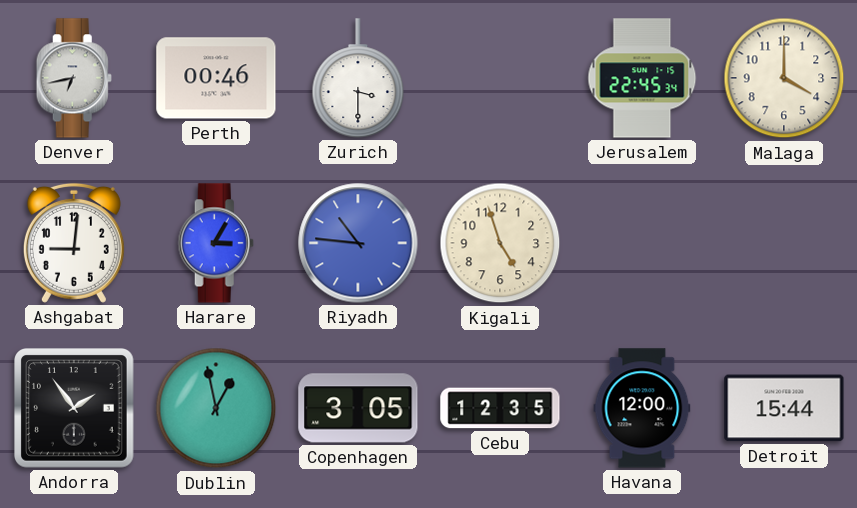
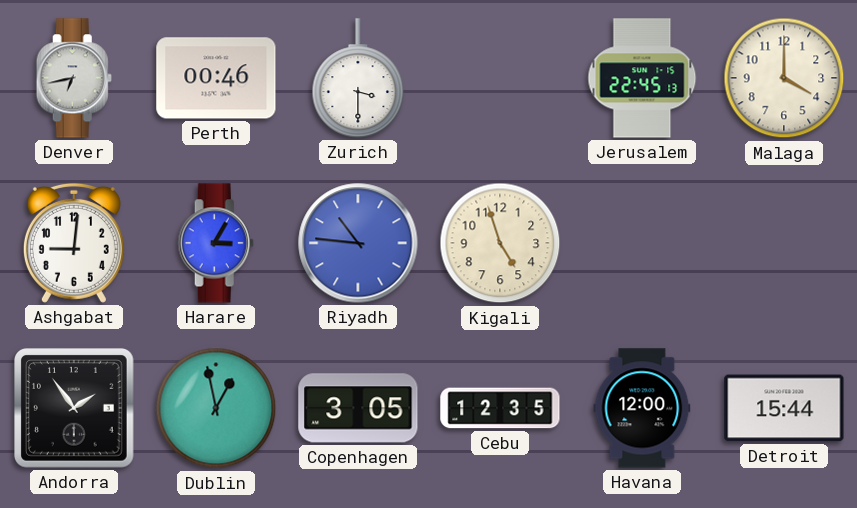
Jerusalem: 22:45:34 -> 22:45:13 (642, 78)
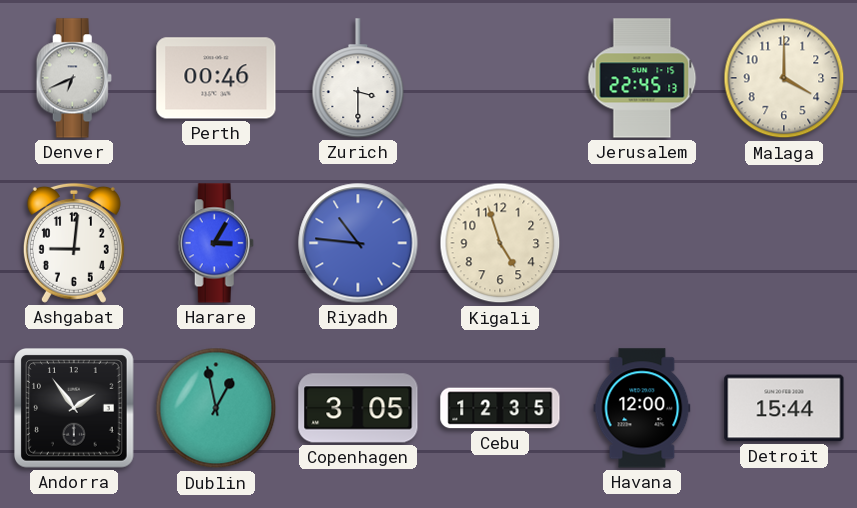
Denver: 6:43 -> 6:41 (74, 78)
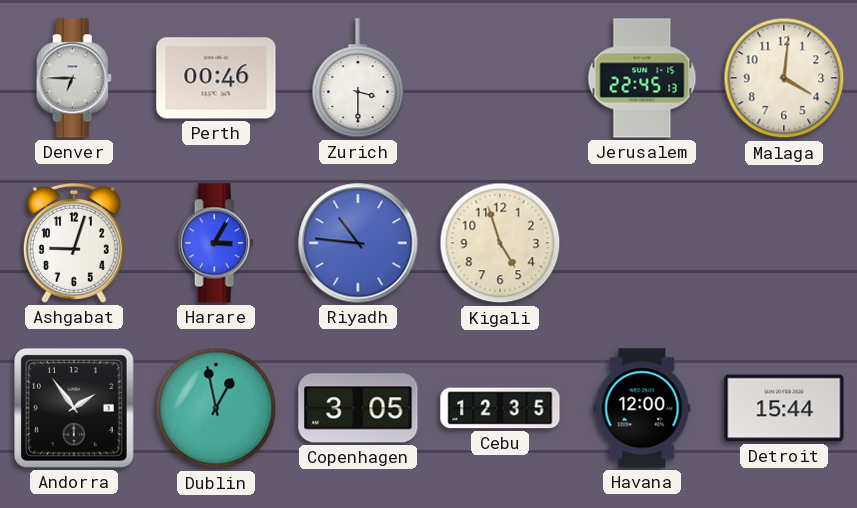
Denver: 6:41 -> 6:45 (74, 78)
Malaga: 4:00 -> 4:01 (784, 78)
Ashgabat: 9:01 -> 9:03 (74, 243)
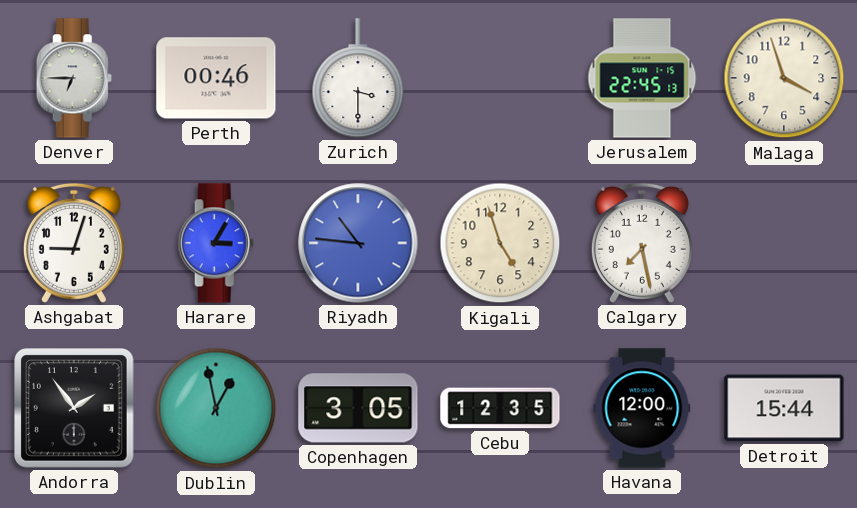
Malaga: 4:01 -> 3:57 (784, 78)
Calgary: none -> 7:28 (642, 243)
